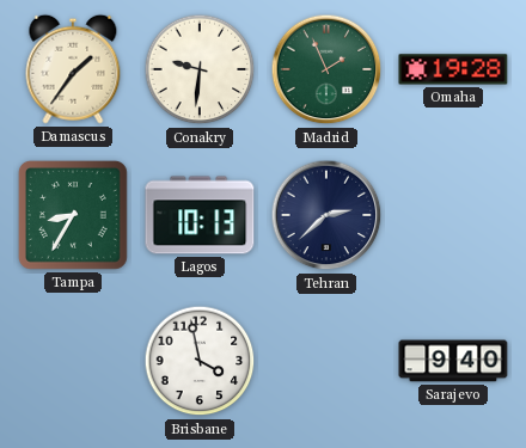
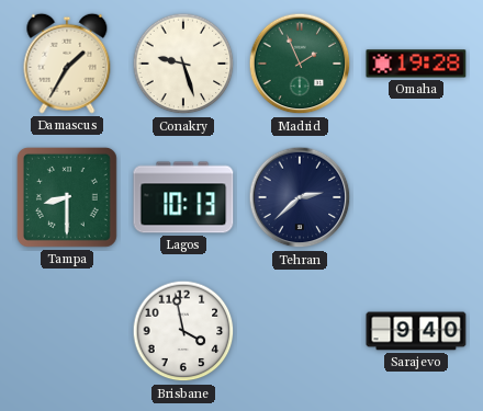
Damascus: 1:36 -> 1:35 (67, 64)
Conakry: 9:31 -> 9:27 (183, 64)
Tampa: 8:35 -> 8:30 (67, 197)
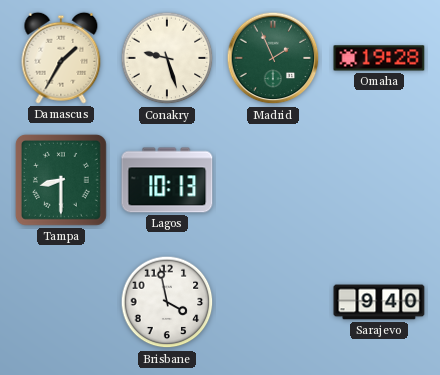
Tehran: 2:38 -> none (300, 197)
